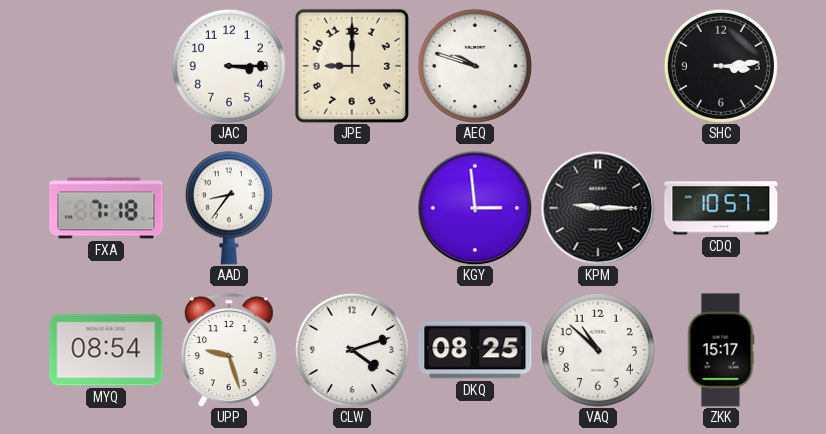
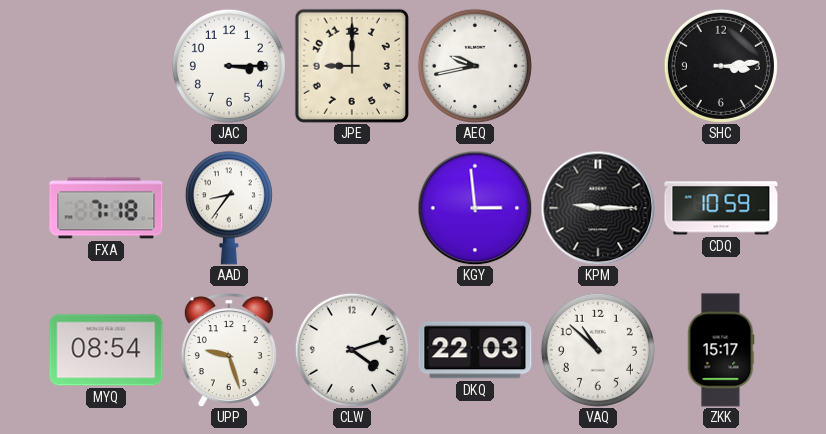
AEQ: 9:48 -> 9:43 (475, 66)
CDQ: 10:57 -> 10:59 (721, 208)
DKQ: 08:25 -> 22:03 (475, 350)
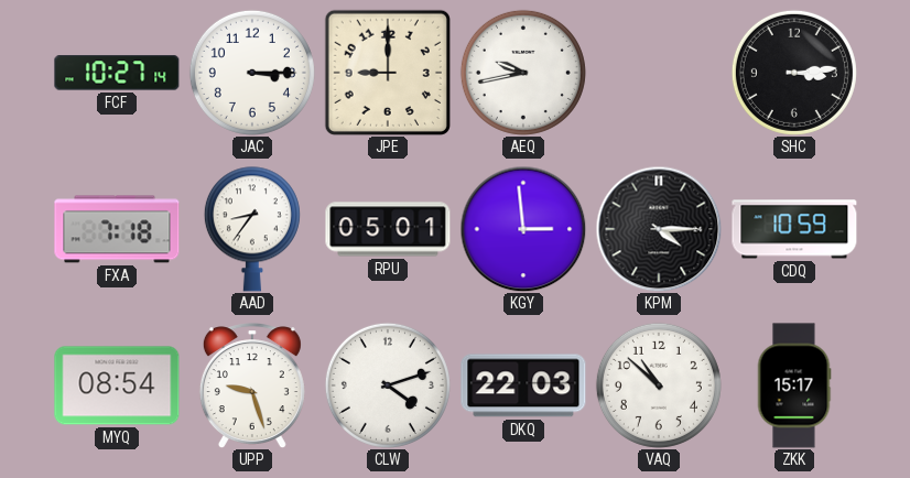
FCF: none -> 10:27 (117, 73)
RPU: none -> 05:01 (388, 229)
KPM: 9:15 -> 4:15 (659, 229)
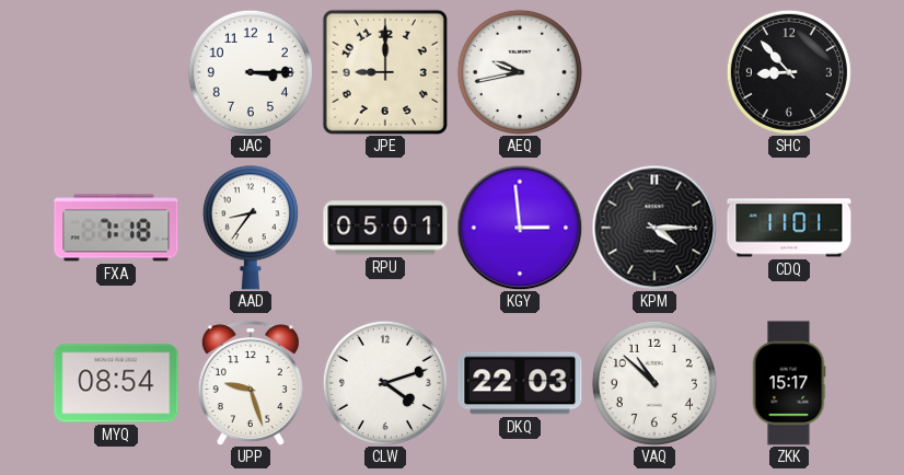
FCF: 10:27 -> none (117, 73)
SHC: 3:14 -> 8:53 (789, 72)
CDQ: 10:59 -> 11:01 (789, 228)
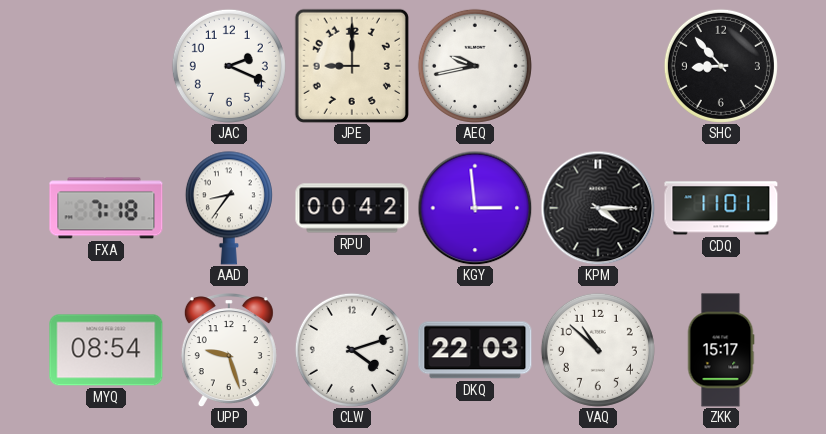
JAC: 3:15 -> 2:19 (229, 66)
RPU: 05:01 -> 00:42 (352, 208)
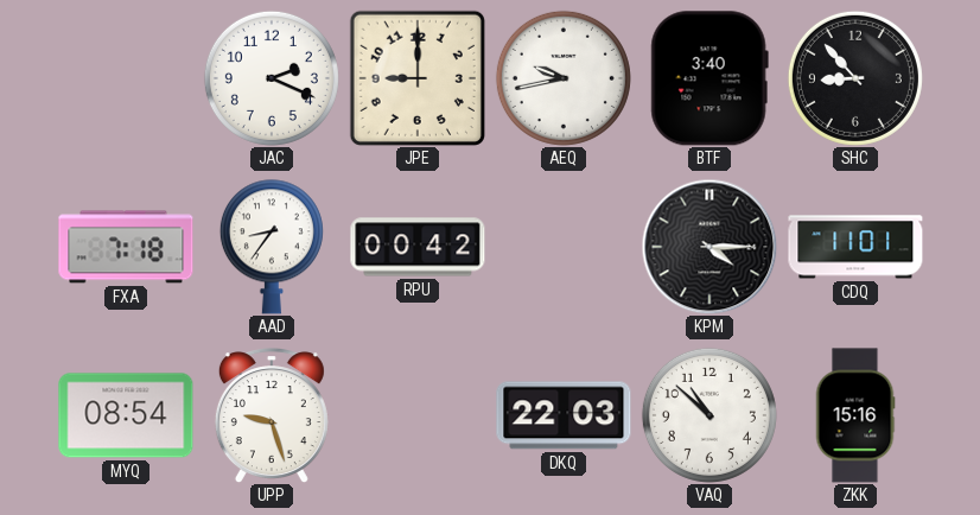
BTF: none -> 3:40 (709, 78)
KGY: 2:59 -> none (475, 208)
CLW: 4:12 -> none (352, 350)
ZKK: 15:17 -> 15:16 (855, 415)
